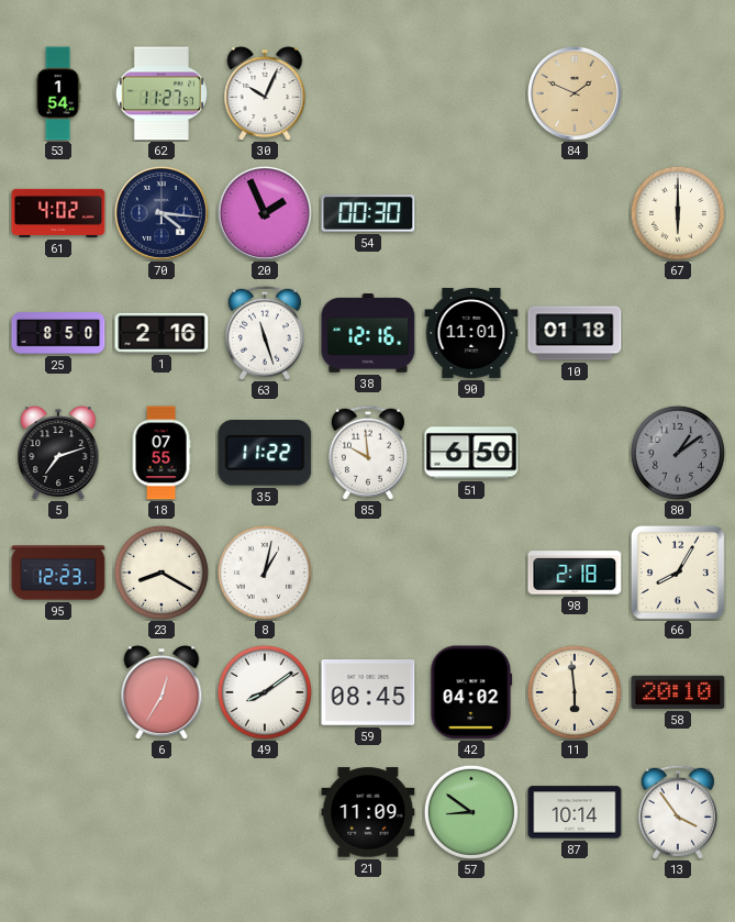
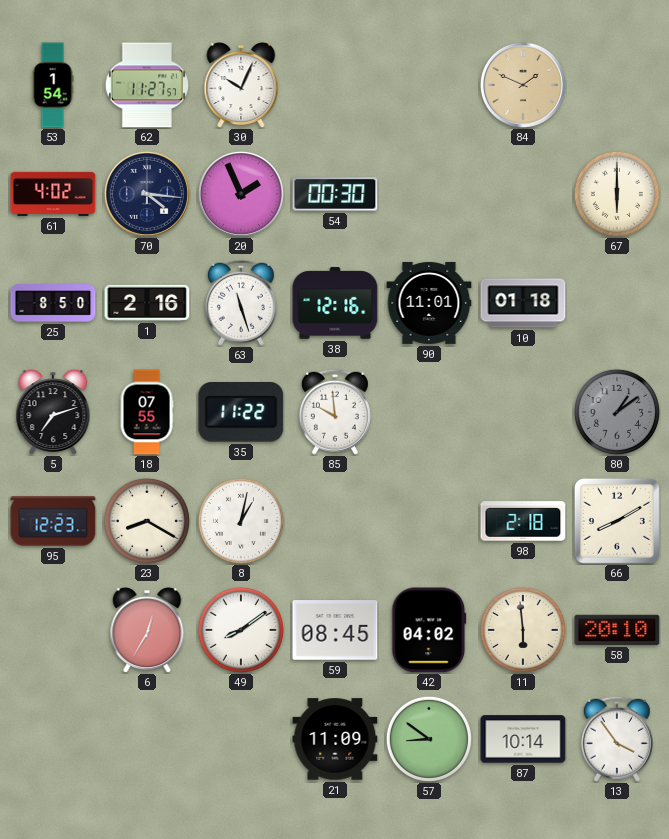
51: 6:50 -> none (471, 453)
66: 8:05 -> 8:10 (617, 521)
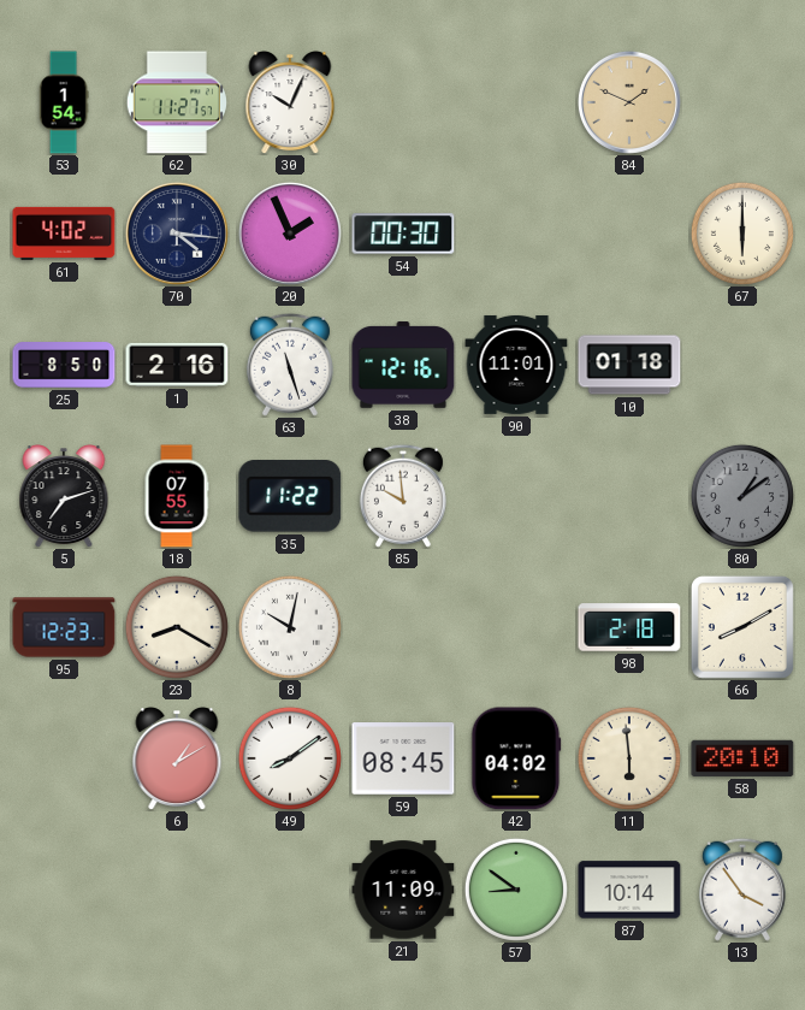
8: 1:02 -> 10:02 (290, 627)
6: 12:35 -> 1:10 (177, 758)
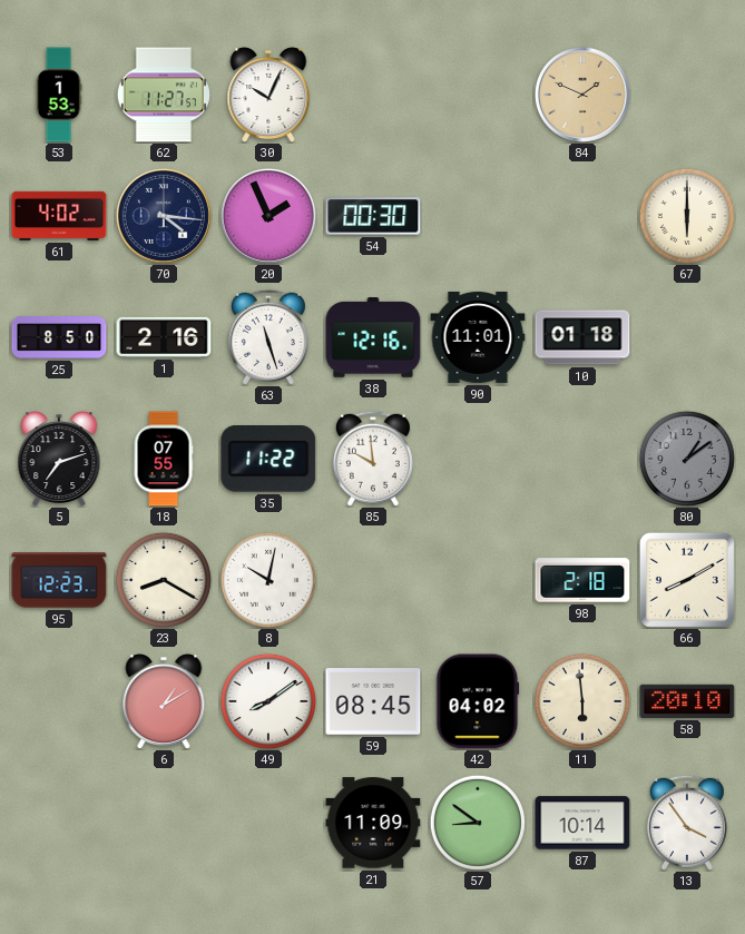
53: 1:54 -> 1:53 (59, 95)
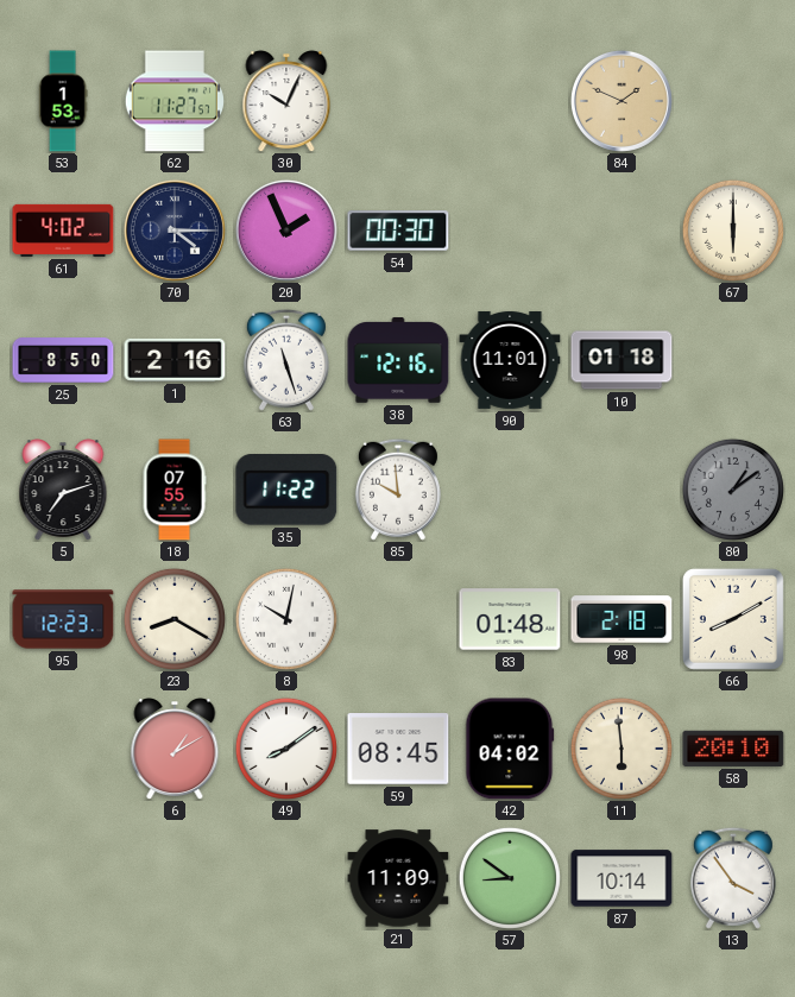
70: 4:16 -> 4:15 (175, 231)
83: none -> 01:48 (510, 619)
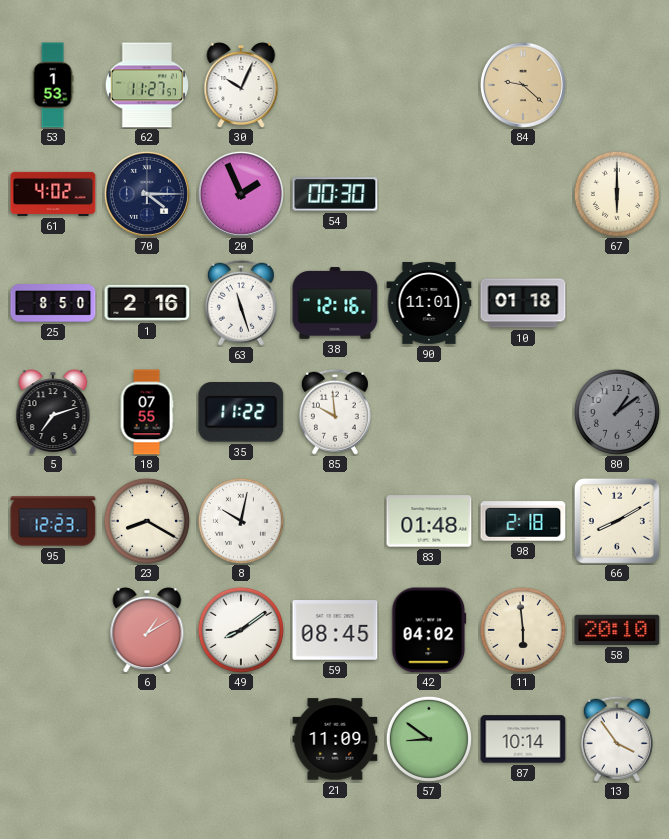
84: 1:49 -> 9:22 (523, 85)
